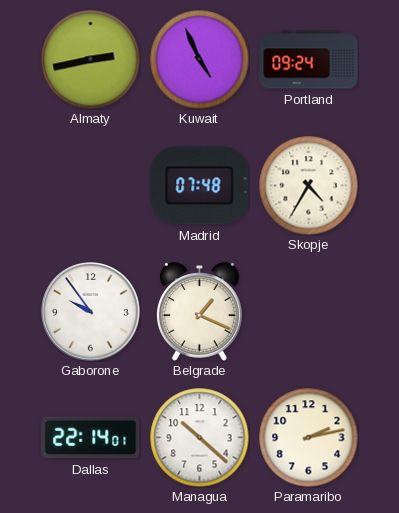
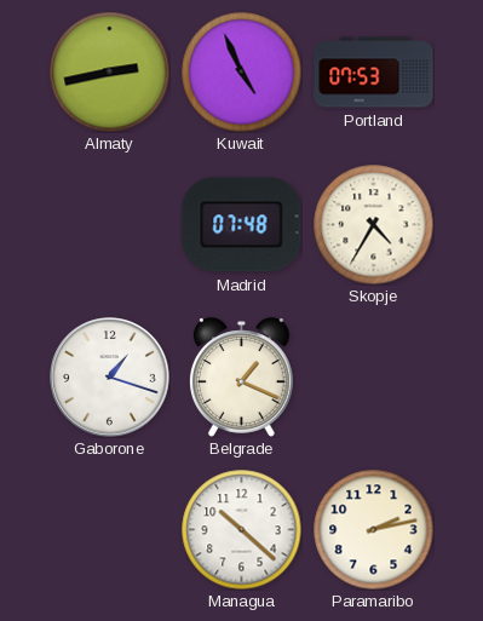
Portland: 09:24 -> 07:53 (374, 73)
Gaborone: 9:54 -> 1:18 (110, 378)
Dallas: 22:14 -> none (91, 438)
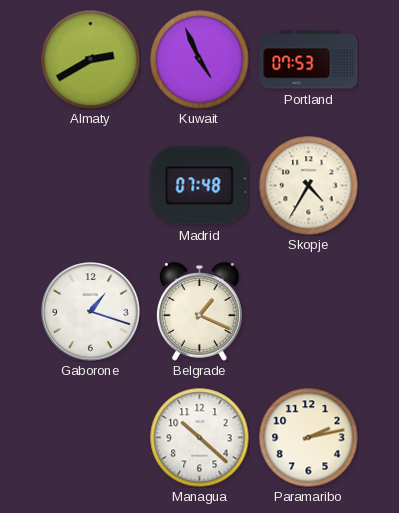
Almaty: 2:43 -> 2:40 (91, 60)
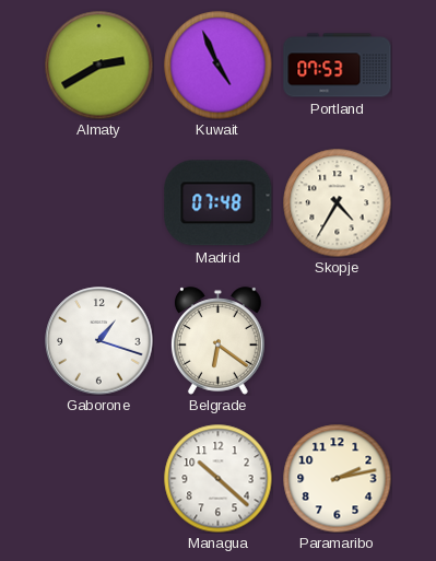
Belgrade: 1:19 -> 6:21 (219, 341)
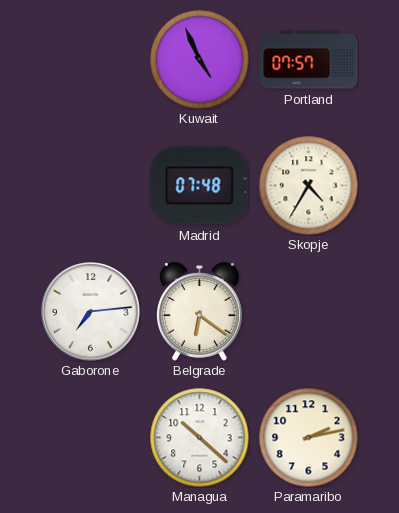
Almaty: 2:40 -> none (99, 66)
Portland: 07:53 -> 07:57 (309, 60)
Gaborone: 1:18 -> 7:14 (91, 312)
